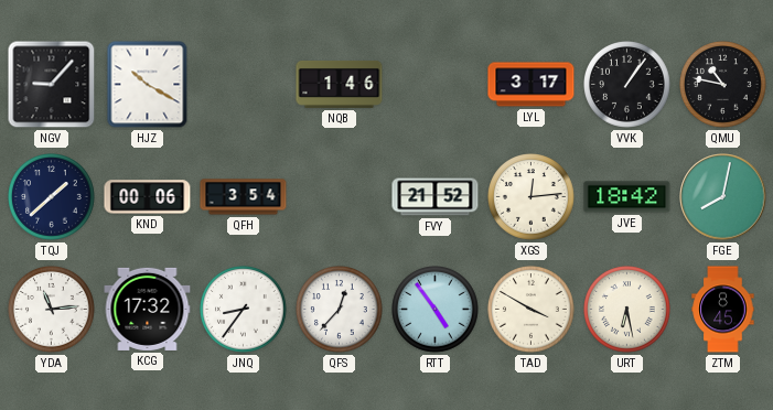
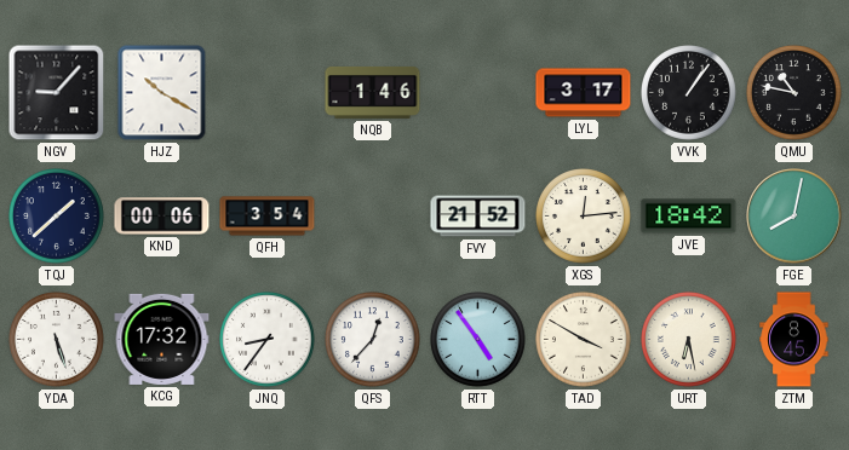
YDA: 11:14 -> 5:27 (57, 340)
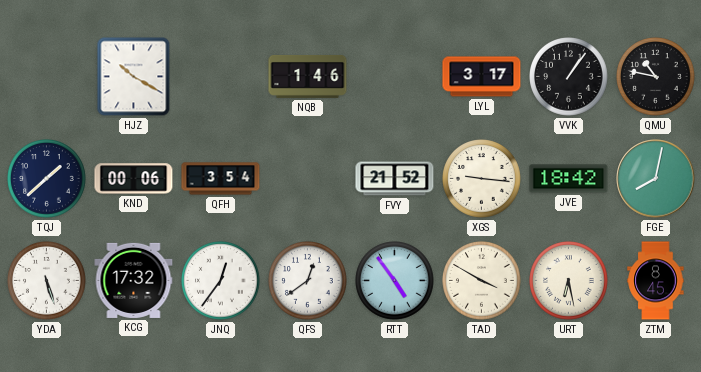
NGV: 9:07 -> none (57, 93)
XGS: 12:14 -> 9:16 (482, 179)
JNQ: 8:36 -> 12:36 (221, 281)
QFS: 12:37 -> 12:39 (308, 281)
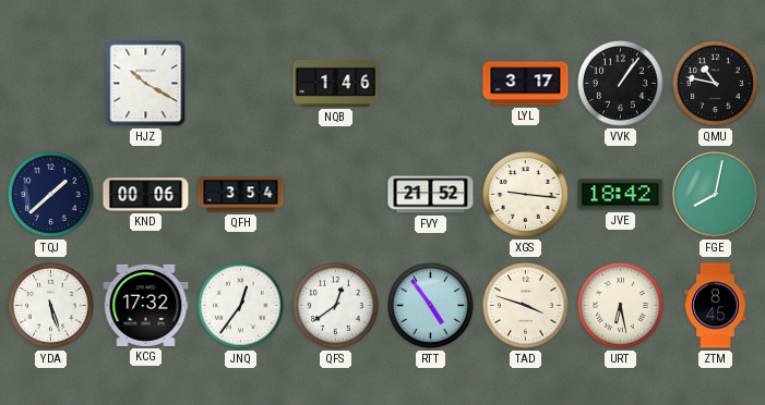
TAD: 3:50 -> 3:48 (526, 306)
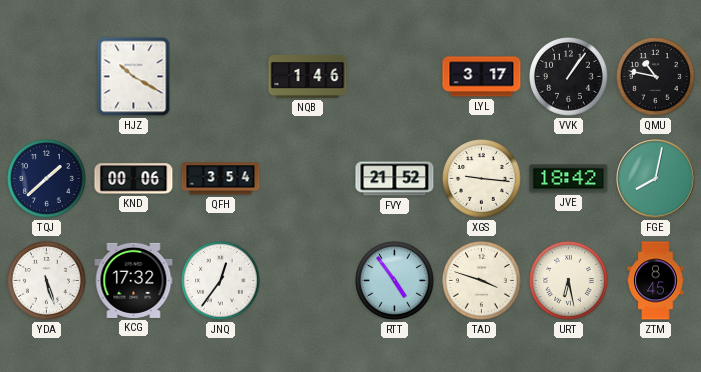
QFS: 12:39 -> none (336, 306)
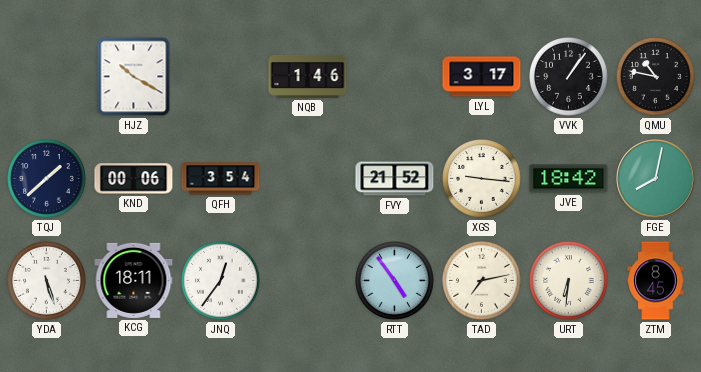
KCG: 17:32 -> 18:11 (134, 280)
TAD: 3:48 -> 7:13 (482, 281)
URT: 6:28 -> 6:31 (569, 281)
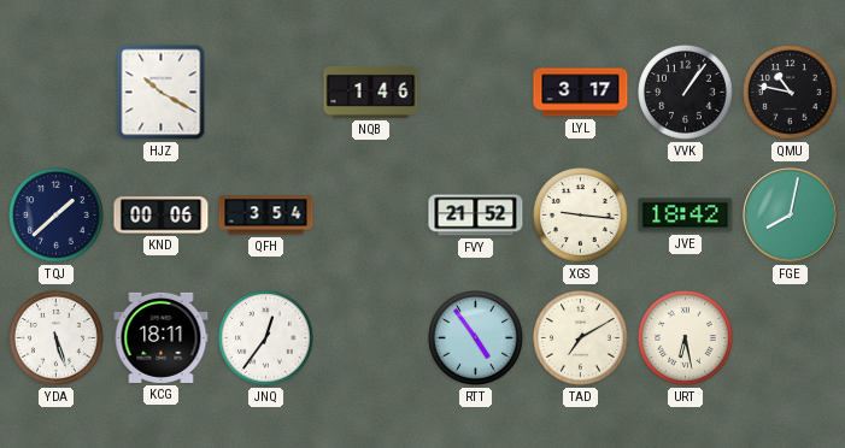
TAD: 7:13 -> 7:10 (581, 338)
URT: 6:31 -> 6:28 (686, 338)
ZTM: 8:45 -> none (656, 281)
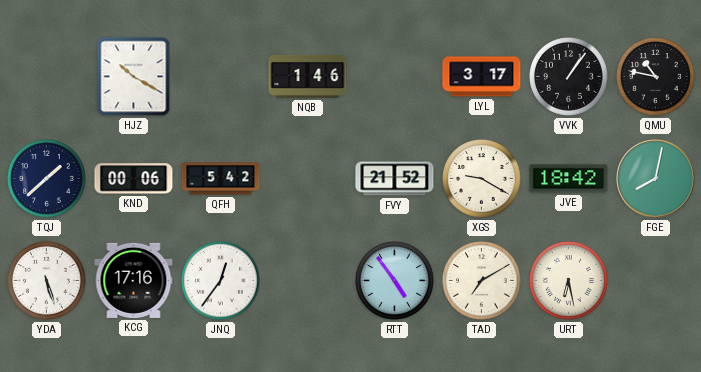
QFH: 3:54 -> 5:42 (221, 179)
XGS: 9:16 -> 9:20 (482, 179)
KCG: 18:11 -> 17:16 (134, 280)
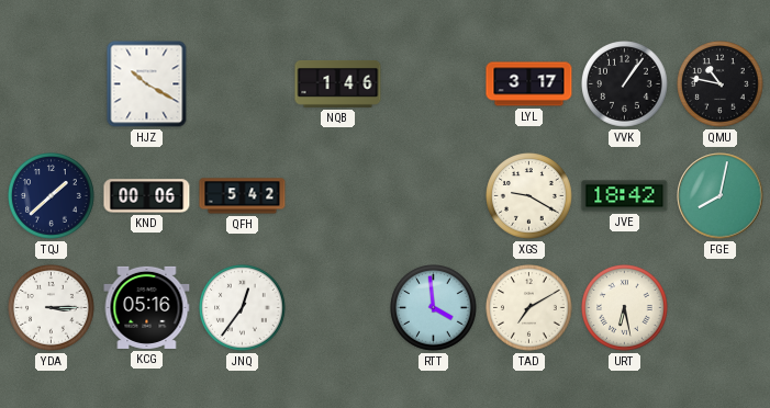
FVY: 21:52 -> none (395, 179)
YDA: 5:27 -> 3:15 (52, 308)
KCG: 17:16 -> 05:16 (147, 307)
RTT: 4:54 -> 3:59 (434, 308)
